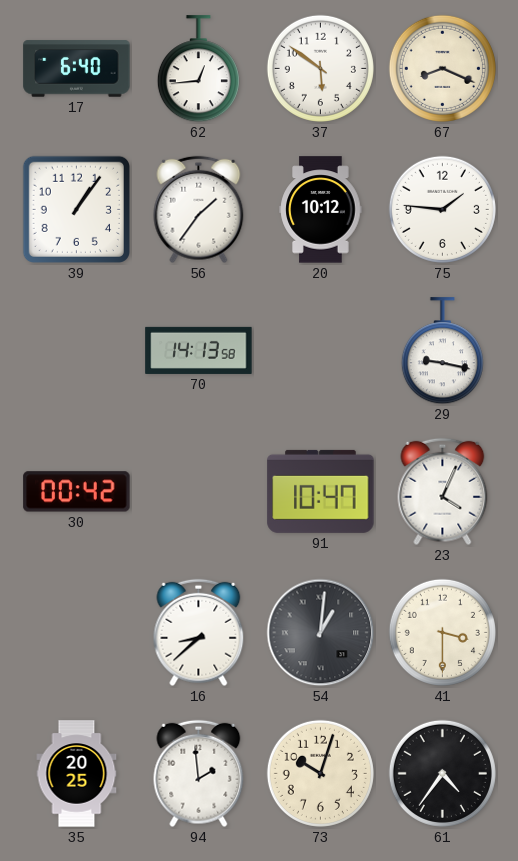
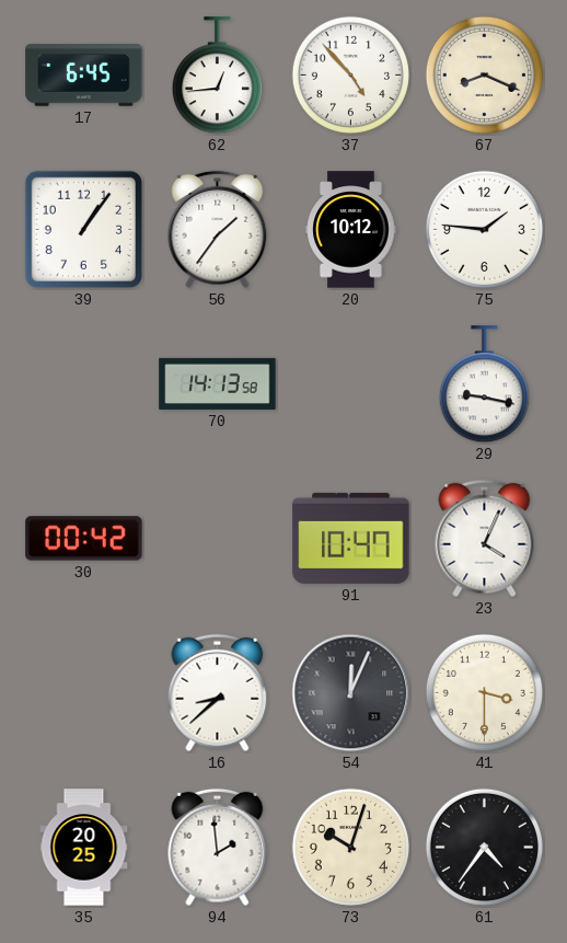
17: 6:40 -> 6:45 (84, 76)
37: 5:51 -> 4:53 (350, 74)
54: 1:01 -> 12:04 (351, 693)
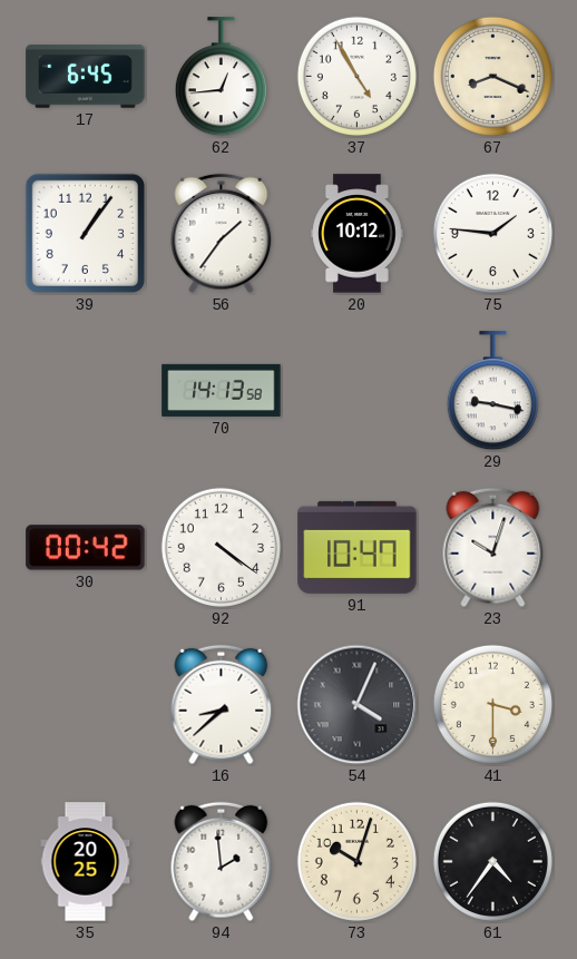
37: 4:53 -> 4:55 (356, 76)
92: none -> 4:21 (221, 547)
23: 4:04 -> 10:03 (493, 548)
54: 12:04 -> 4:04 (358, 705)
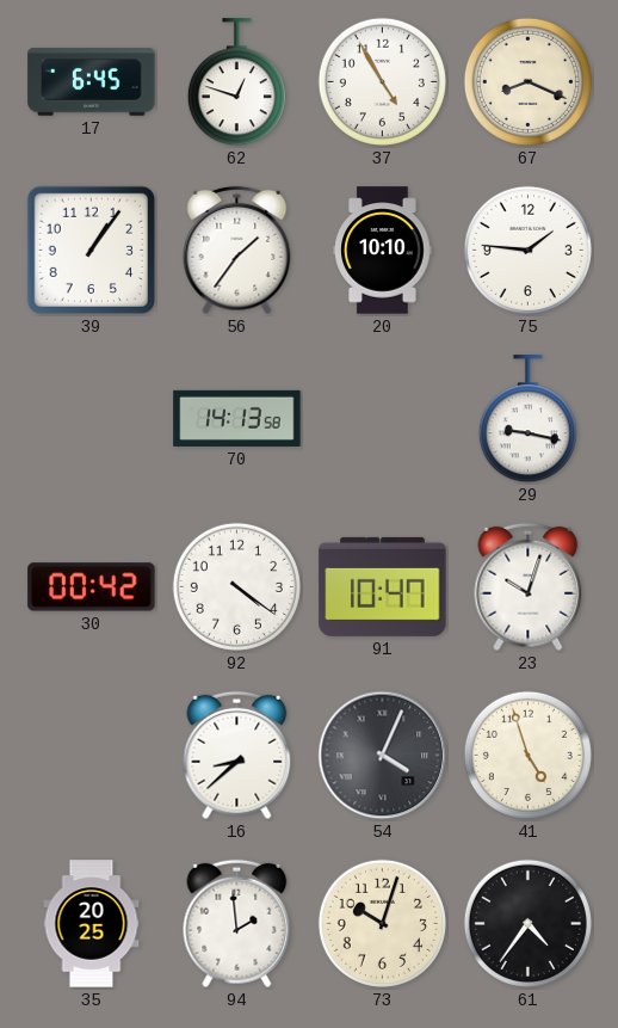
62: 12:44 -> 12:48 (236, 82)
20: 10:12 -> 10:10 (383, 251)
41: 3:30 -> 4:57 (527, 755)
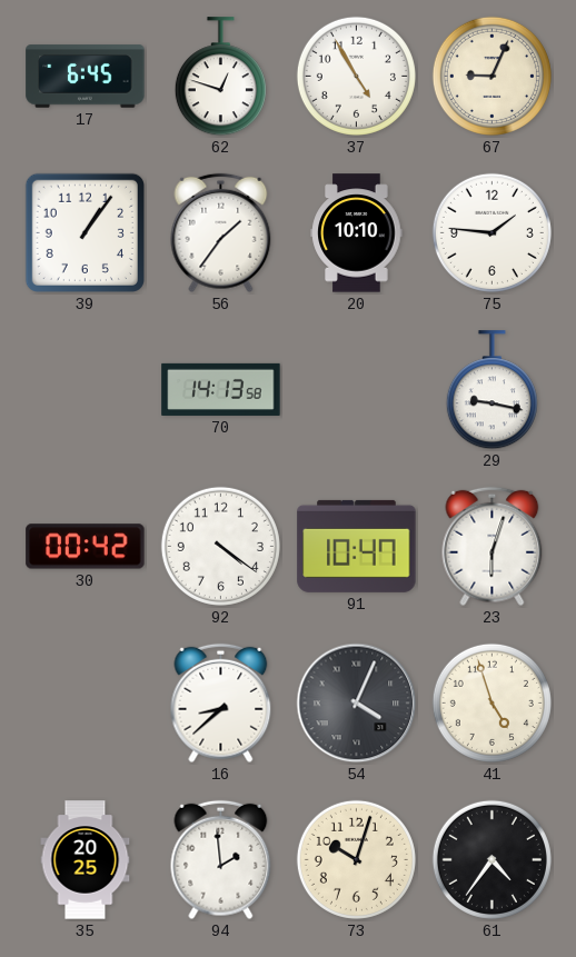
67: 8:19 -> 9:04 (491, 76)
23: 10:03 -> 6:03 (493, 547)
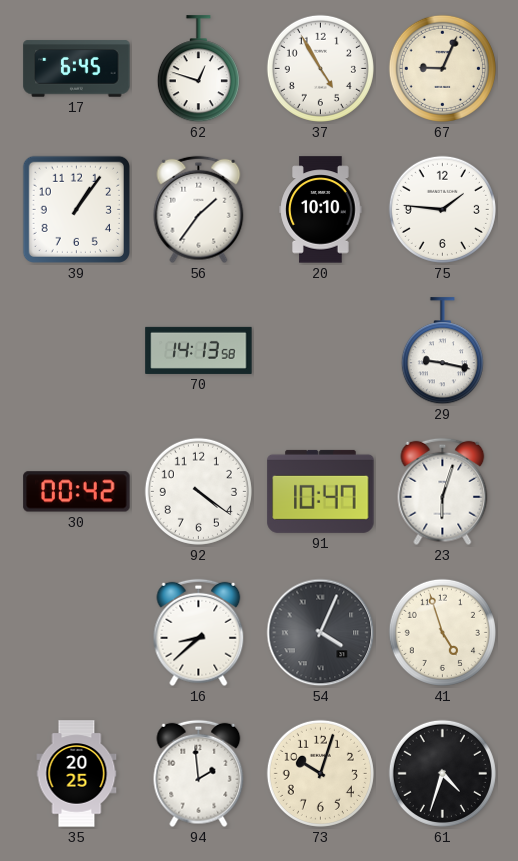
61: 4:36 -> 4:33 (442, 773)
